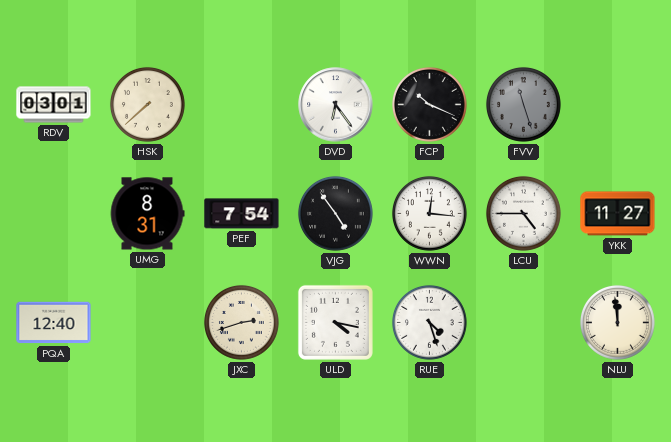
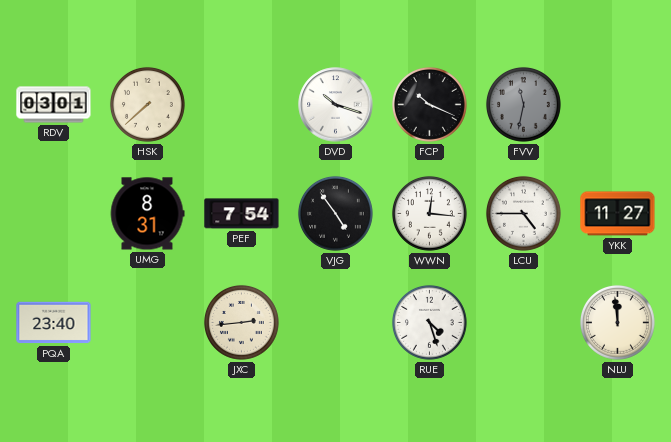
DVD: 6:24 -> 10:18 (336, 105)
FVV: 11:27 -> 11:32 (523, 104)
PQA: 12:40 -> 23:40 (54, 323)
JXC: 2:42 -> 2:44 (241, 322)
ULD: 4:17 -> none (335, 322)
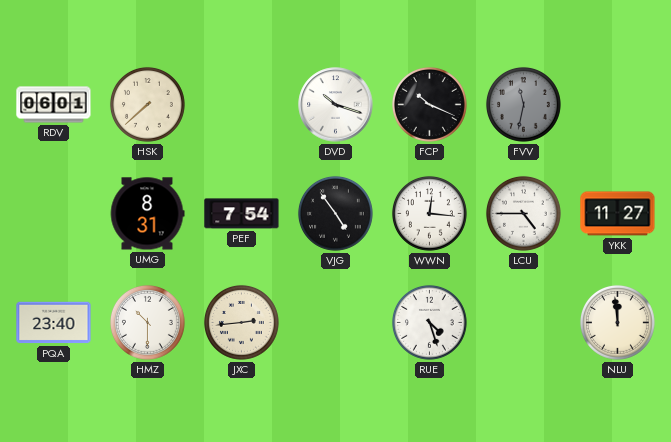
RDV: 03:01 -> 06:01 (54, 105)
HMZ: none -> 10:30 (147, 322)
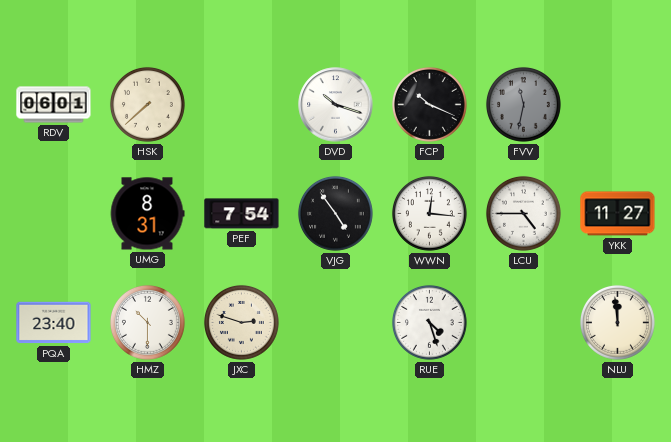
JXC: 2:44 -> 2:48 (241, 322)
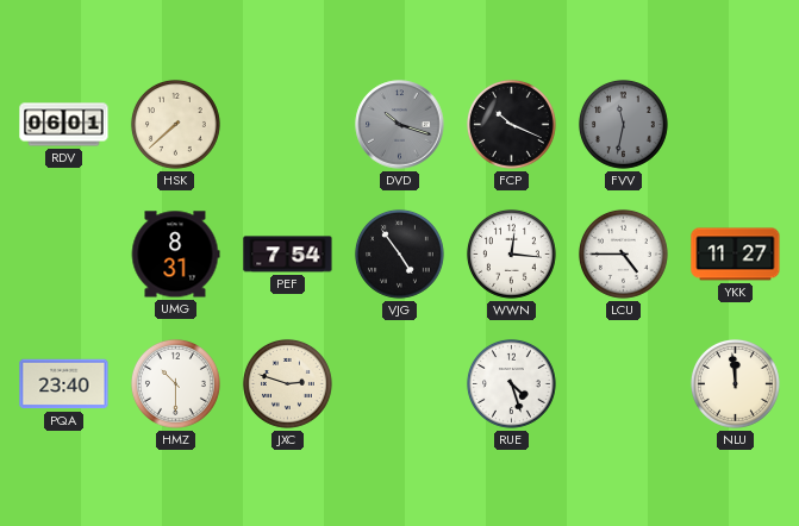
DVD dial: white -> grey (400, 125)
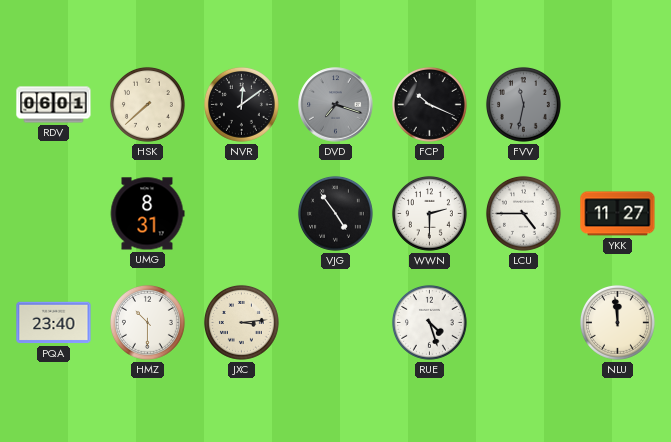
NVR: none -> 12:09 (241, 104)
DVD: 10:18 -> 7:18 (336, 105)
PEF: 7:54 -> none (288, 255)
WWN: 12:16 -> 2:30 (429, 213)
JXC: 2:48 -> 3:14 (241, 322)
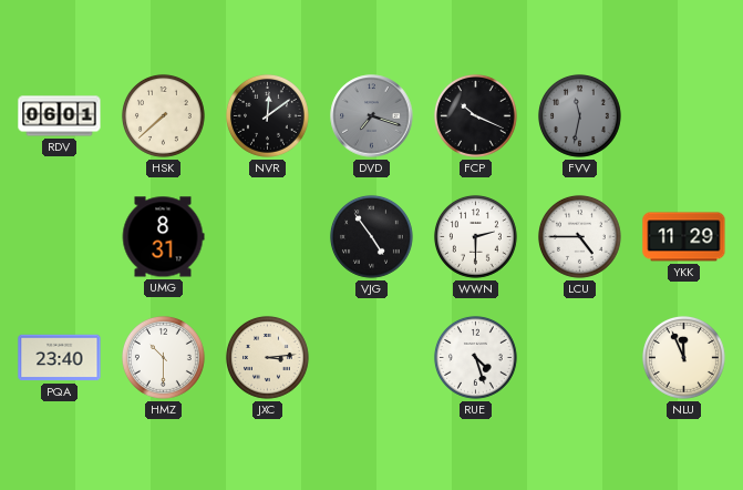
YKK: 11:27 -> 11:29 (684, 237)
NLU: 11:59 -> 11:56 (683, 357)
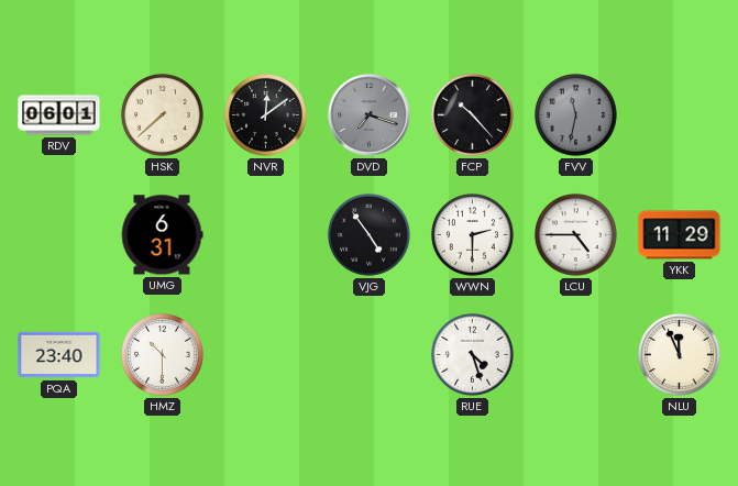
FCP: 10:19 -> 10:23 (472, 114)
UMG: 8:31 -> 6:31 (162, 235)
JXC: 3:14 -> none (267, 357)
